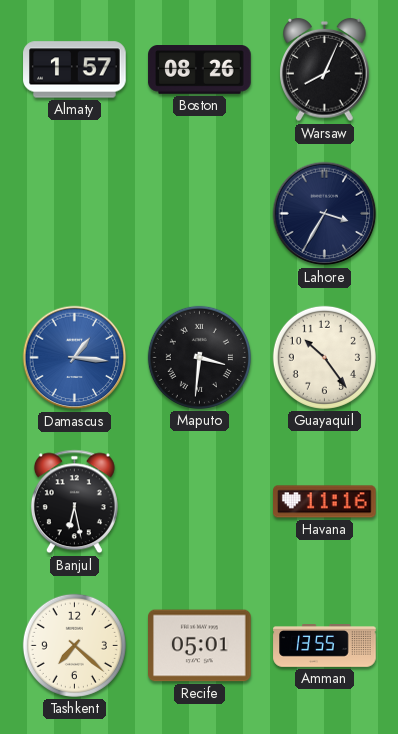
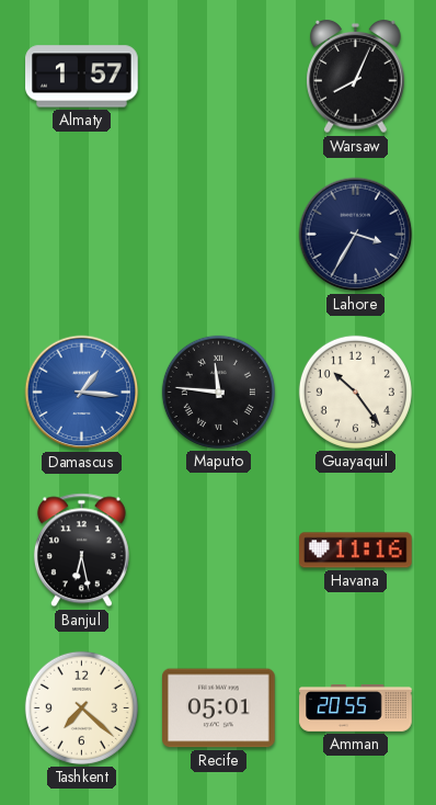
Boston: 08:26 -> none (200, 70)
Maputo: 3:31 -> 11:46 (218, 392)
Amman: 13:55 -> 20:55 (356, 708)
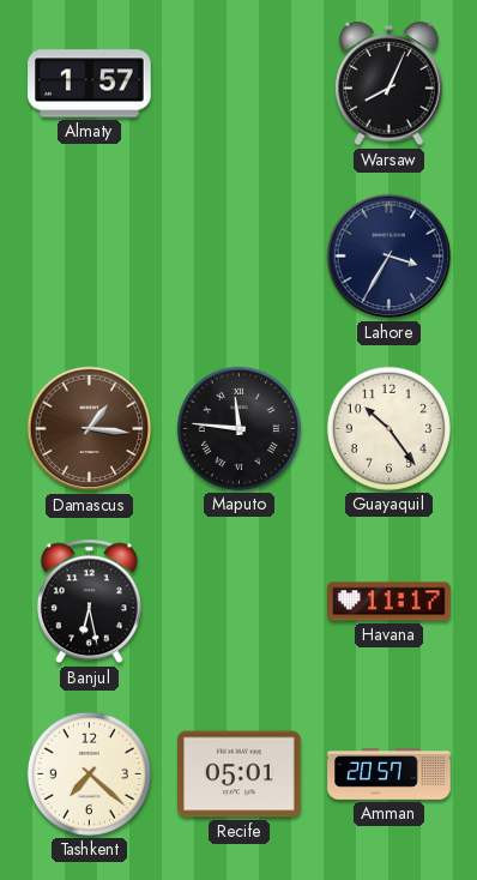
Damascus dial: blue -> brown (90, 429)
Havana: 11:16 -> 11:17 (390, 602)
Amman: 20:55 -> 20:57 (390, 774)
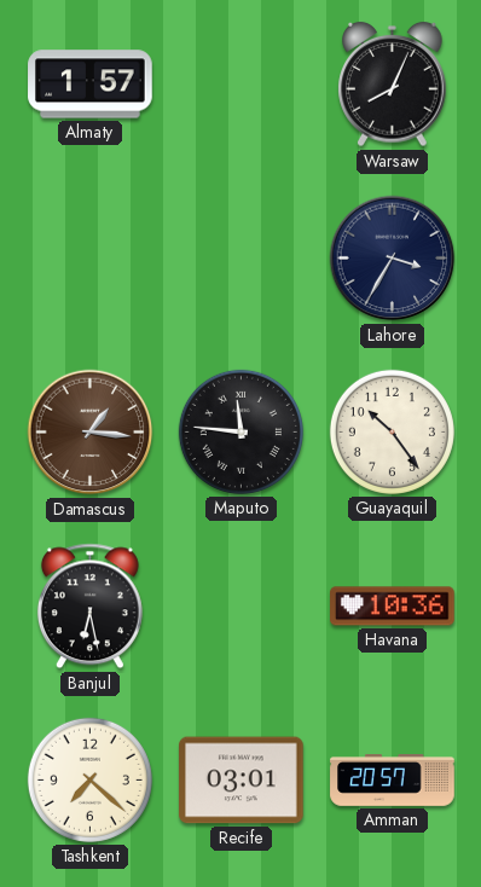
Havana: 11:17 -> 10:36 (393, 607)
Recife: 05:01 -> 03:01 (242, 781)
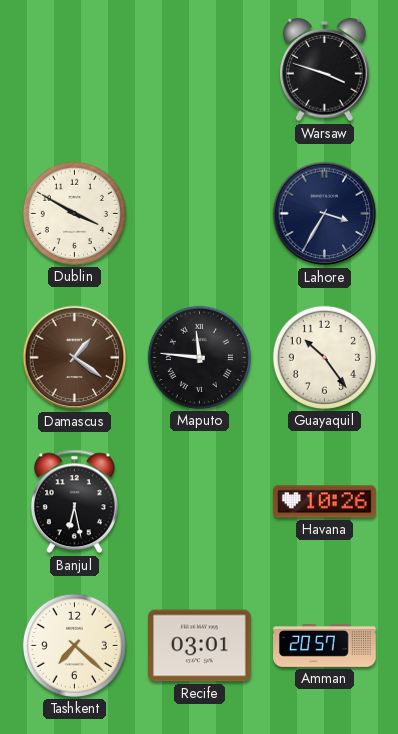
Almaty: 1:57 -> none (91, 85)
Warsaw: 8:04 -> 3:48 (325, 70)
Dublin: none -> 3:50 (74, 213)
Damascus: 1:16 -> 1:21 (75, 358)
Havana: 10:36 -> 10:26 (325, 502)
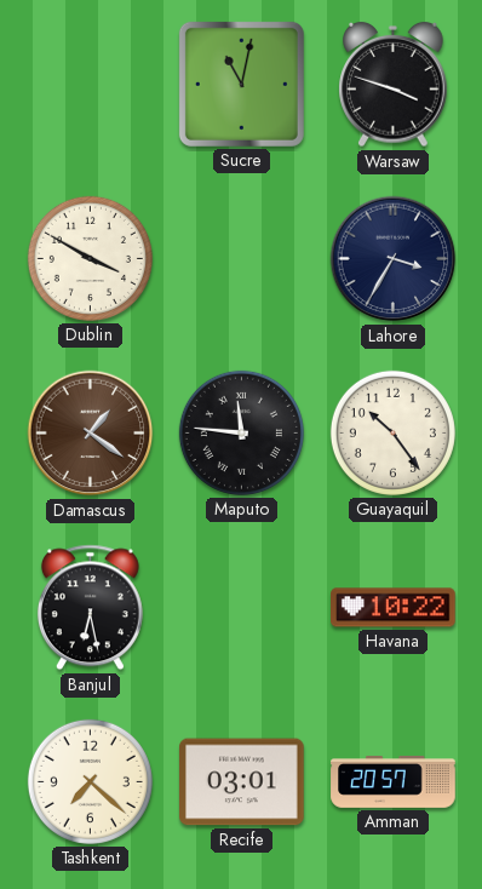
Sucre: none -> 11:02 (241, 84)
Havana: 10:26 -> 10:22 (394, 608)
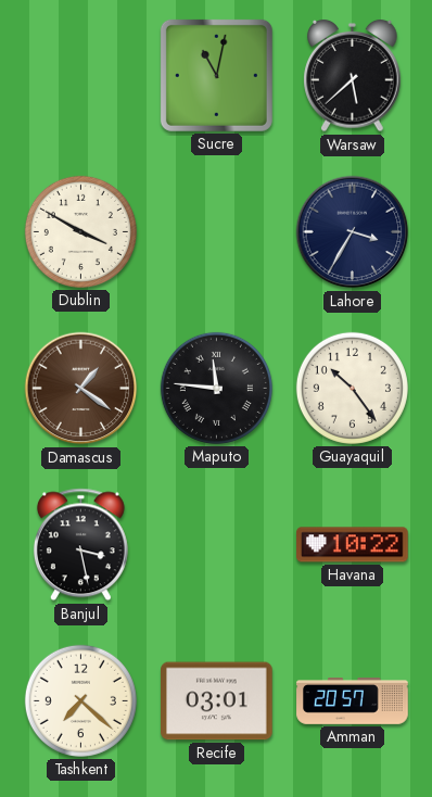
Warsaw: 3:48 -> 5:38 (353, 76)
Banjul: 6:28 -> 3:28 (80, 545)
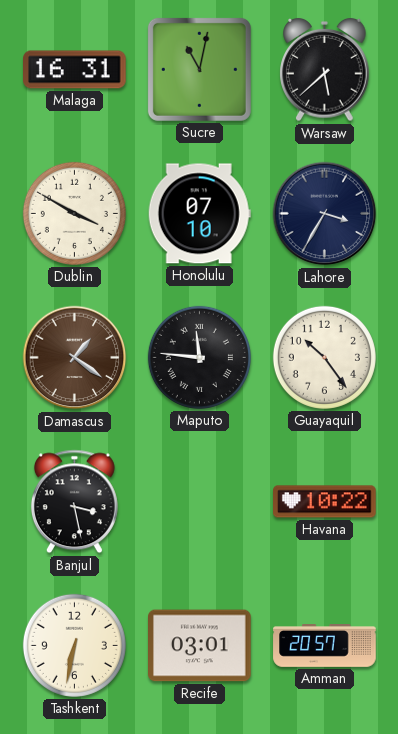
Malaga: none -> 16:31 (75, 70)
Honolulu: none -> 07:10 (199, 214)
Tashkent: 7:22 -> 6:32 (74, 645)
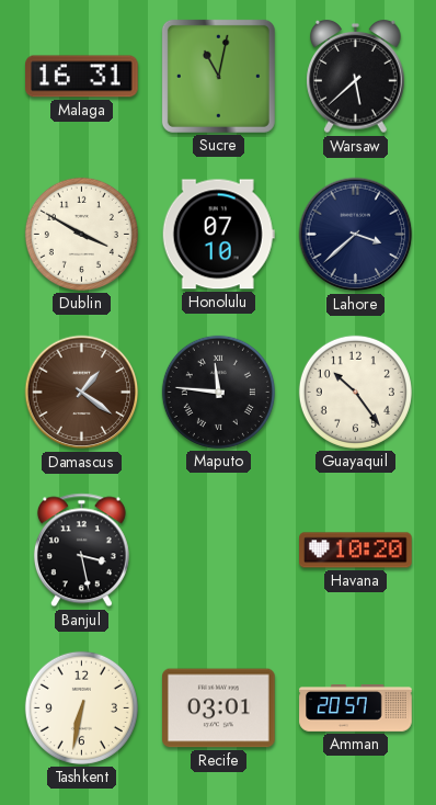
Lahore: 3:35 -> 3:38 (356, 235)
Havana: 10:22 -> 10:20 (356, 551)
